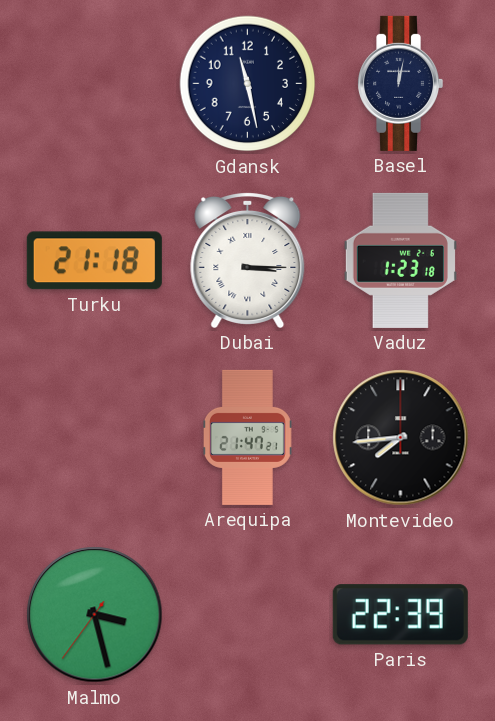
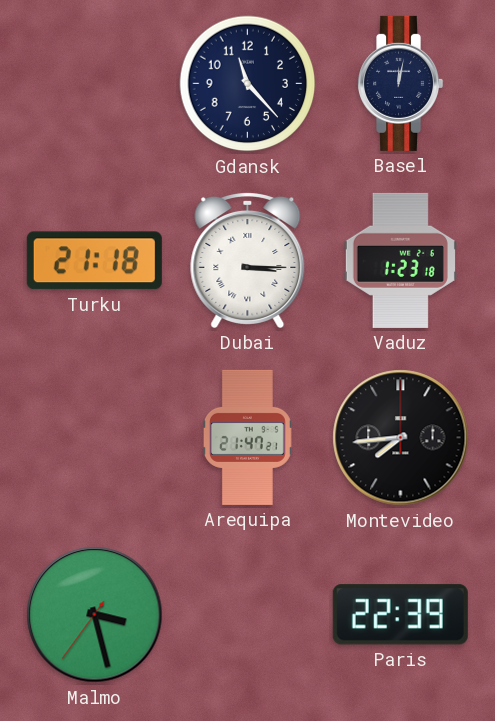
Gdansk: 11:28 -> 11:23 (248, 84)
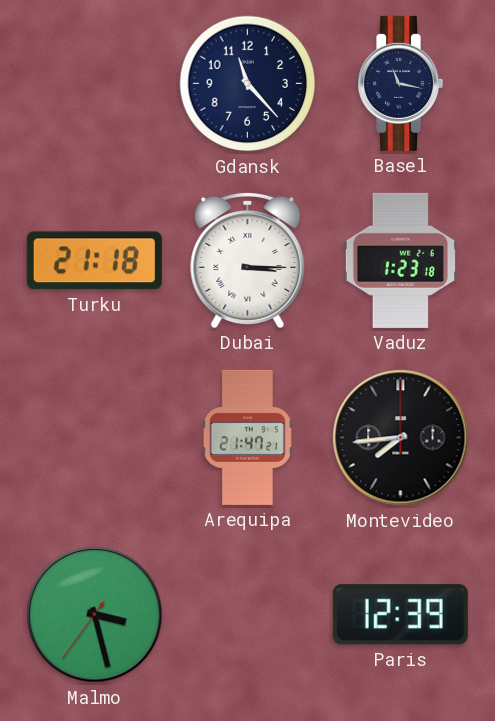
Basel: 12:02 -> 11:17 (401, 83)
Paris: 22:39 -> 12:39 (400, 615)
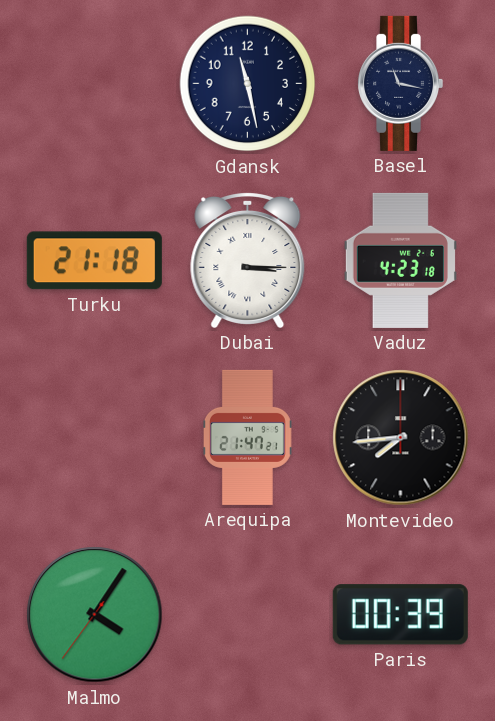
Gdansk: 11:23 -> 11:28 (248, 84)
Vaduz: 1:23 -> 4:23 (400, 260)
Malmo: 3:27 -> 4:05 (95, 615)
Paris: 12:39 -> 00:39 (400, 615)
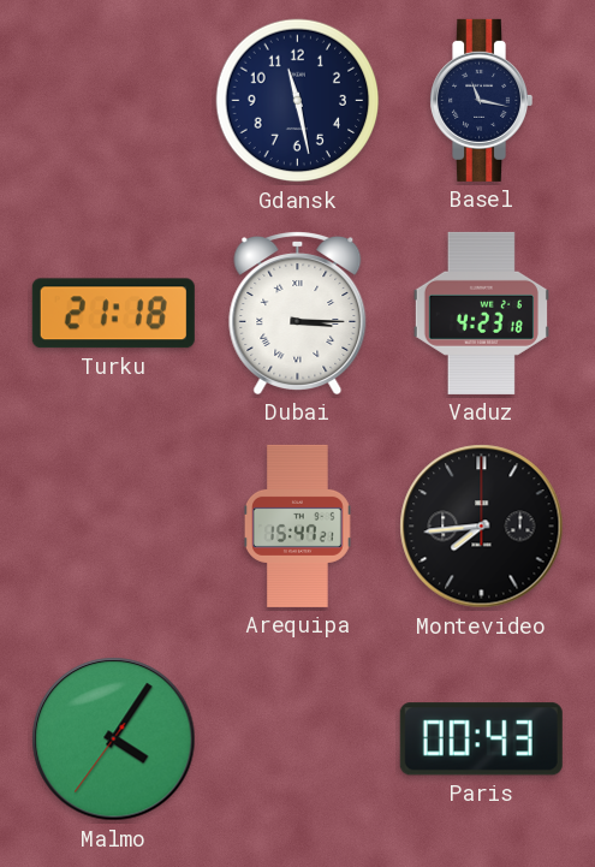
Arequipa: 21:47 -> 15:47 (297, 525)
Paris: 00:39 -> 00:43 (481, 740)
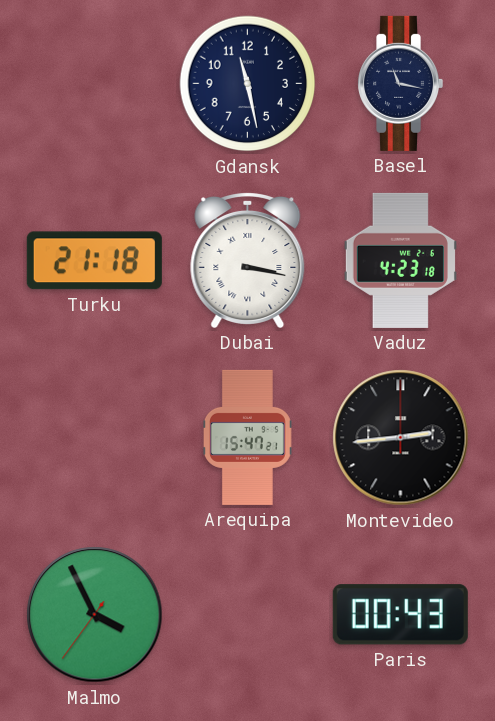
Dubai: 3:15 -> 3:17 (248, 261)
Montevideo: 7:44 -> 2:44 (401, 438)
Malmo: 4:05 -> 3:55 (95, 615)
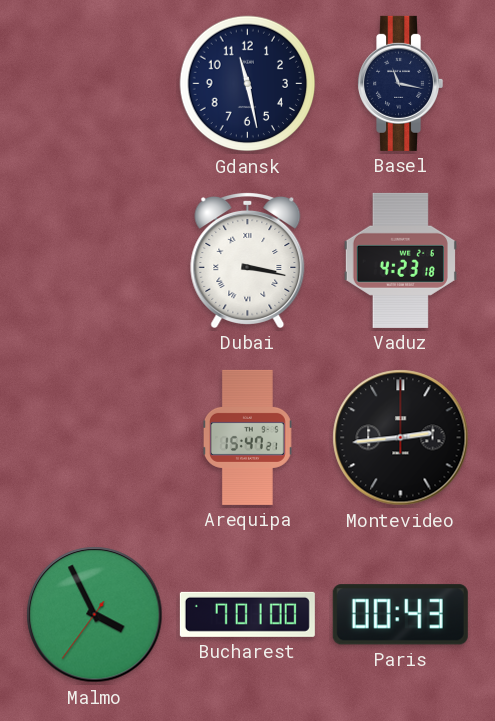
Turku: 21:18 -> none (94, 261)
Bucharest: none -> 7:01 (247, 614)
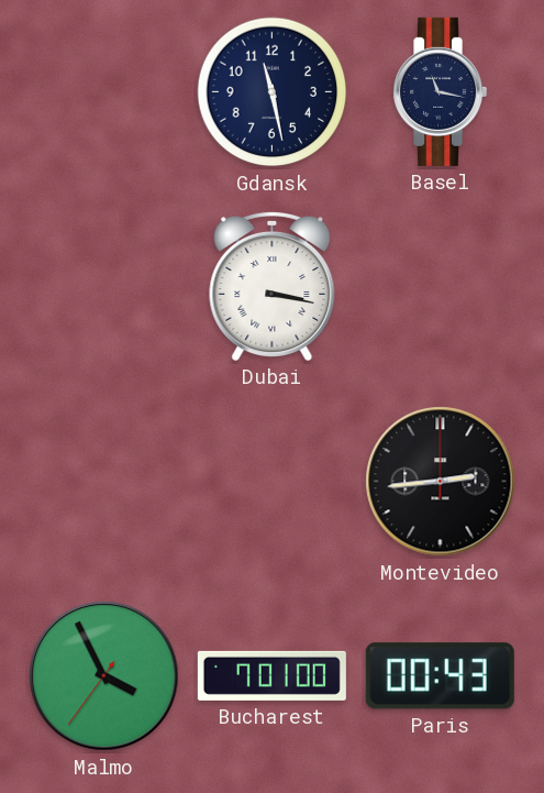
Vaduz: 4:23 -> none (400, 260)
Arequipa: 15:47 -> none (247, 437)
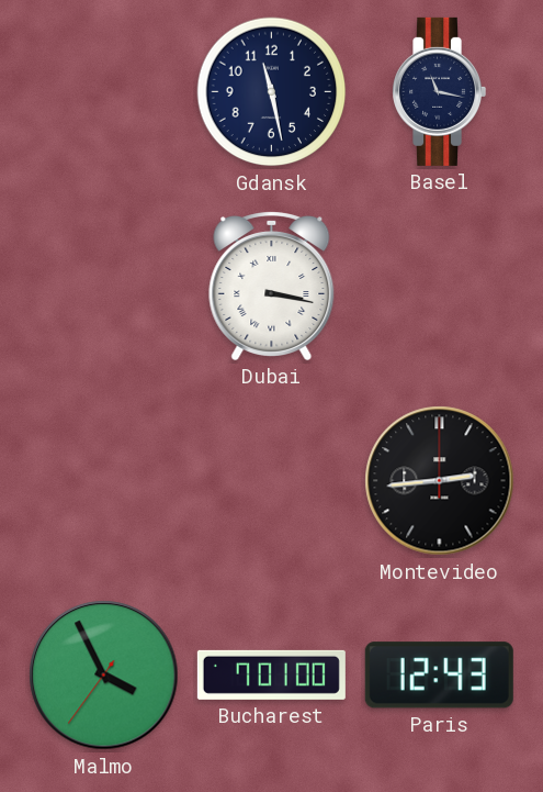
Paris: 00:43 -> 12:43 (439, 676)
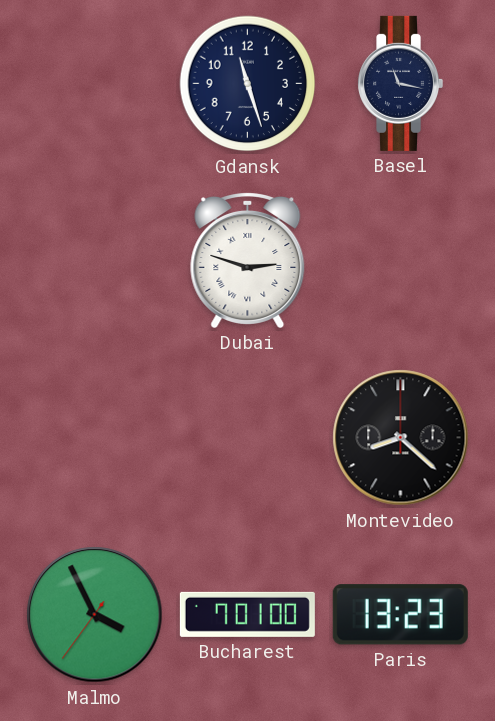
Gdansk: 11:28 -> 11:27 (248, 84)
Dubai: 3:17 -> 2:48 (248, 261)
Montevideo: 2:44 -> 8:22 (401, 438)
Paris: 12:43 -> 13:23 (400, 615)
